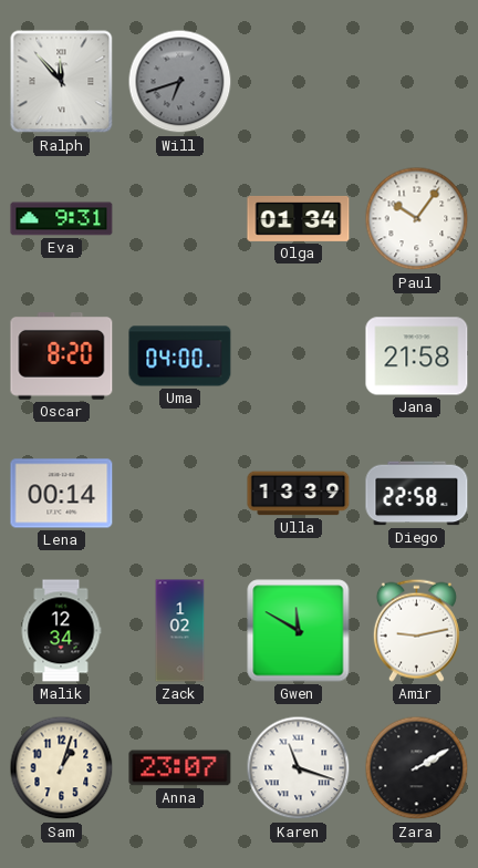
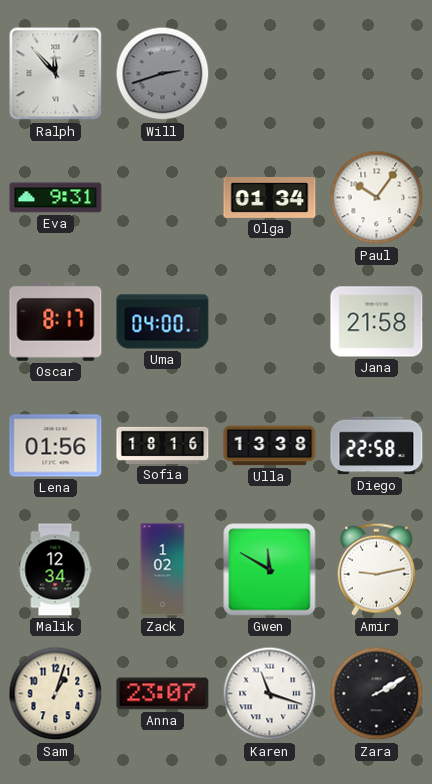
Will: 6:42 -> 2:42 (163, 74)
Oscar: 8:20 -> 8:17 (56, 322)
Lena: 00:14 -> 01:56 (56, 446)
Sofia: none -> 18:16 (163, 445)
Ulla: 13:39 -> 13:38 (270, 446)
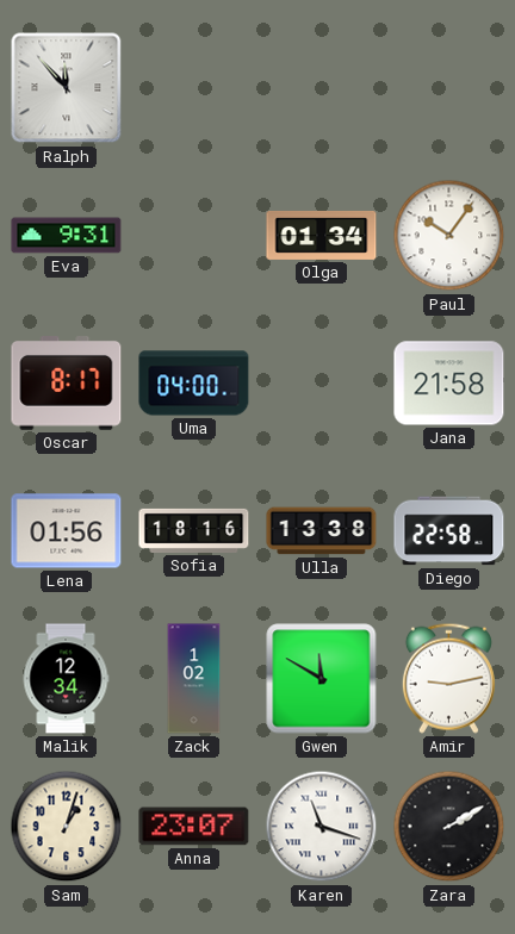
Will: 2:42 -> none (163, 74)
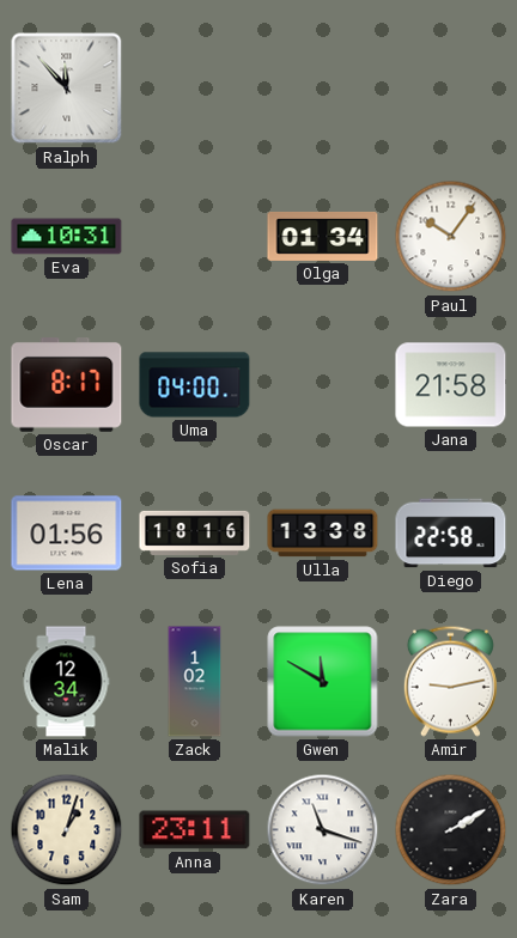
Eva: 9:31 -> 10:31 (67, 237)
Anna: 23:07 -> 23:11 (195, 830)
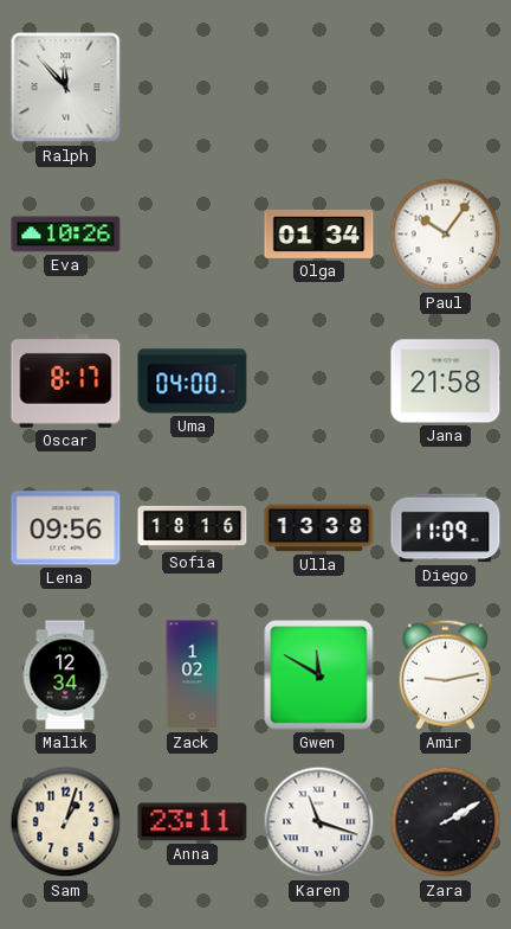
Eva: 10:31 -> 10:26 (66, 235)
Lena: 01:56 -> 09:56 (66, 528)
Diego: 22:58 -> 11:09 (446, 528)
